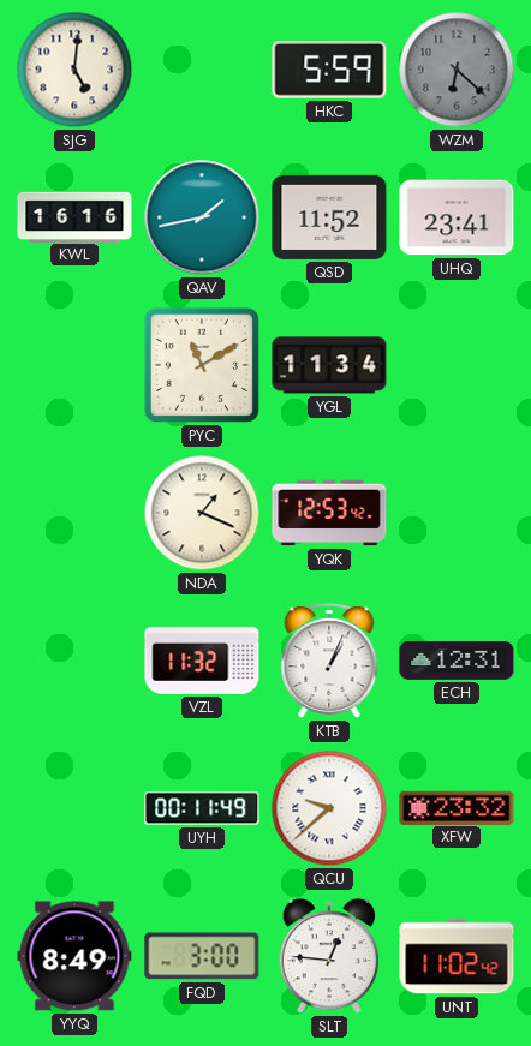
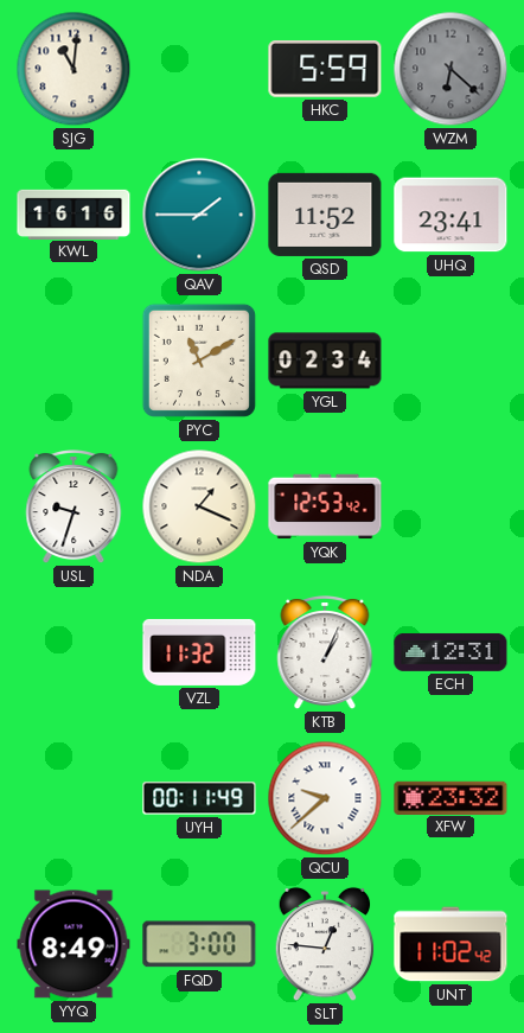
SJG: 5:01 -> 11:01 (74, 69)
QAV: 1:43 -> 1:45 (199, 215)
YGL: 11:34 -> 02:34 (325, 361)
USL: none -> 9:33 (74, 508)
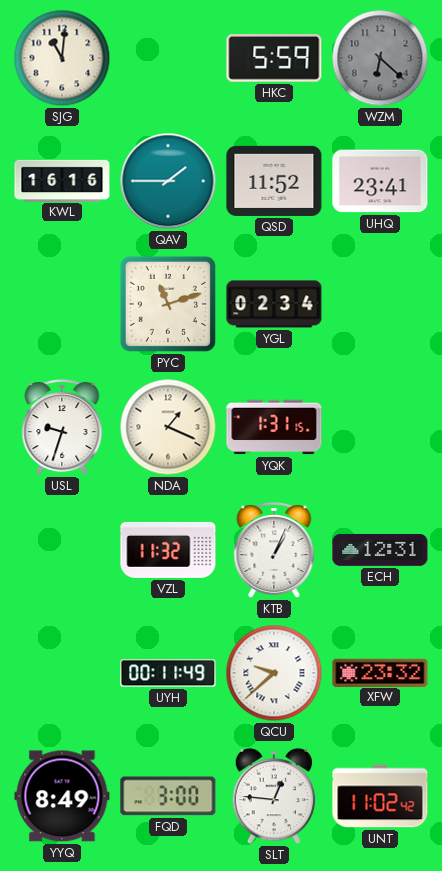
PYC: 11:10 -> 11:12 (168, 304)
YQK: 12:53 -> 1:31 (274, 427)
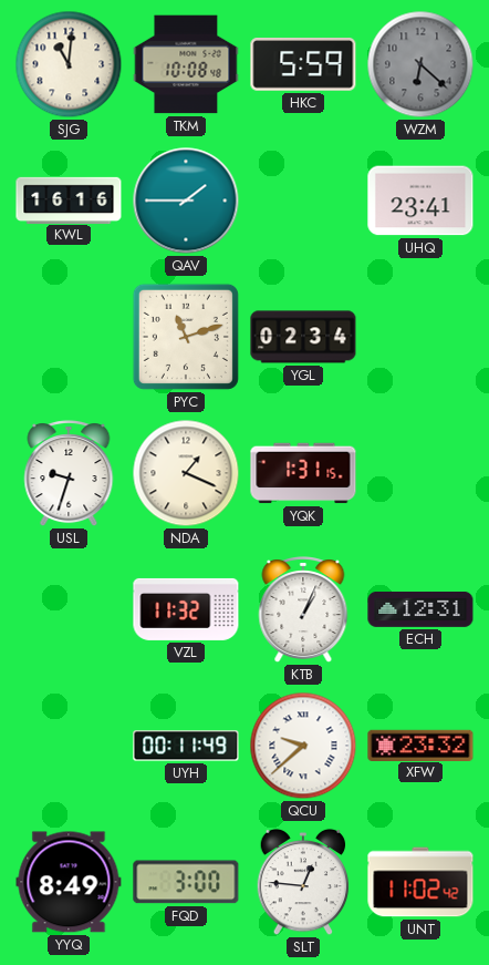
TKM: none -> 10:08 (186, 64)
QSD: 11:52 -> none (274, 181)
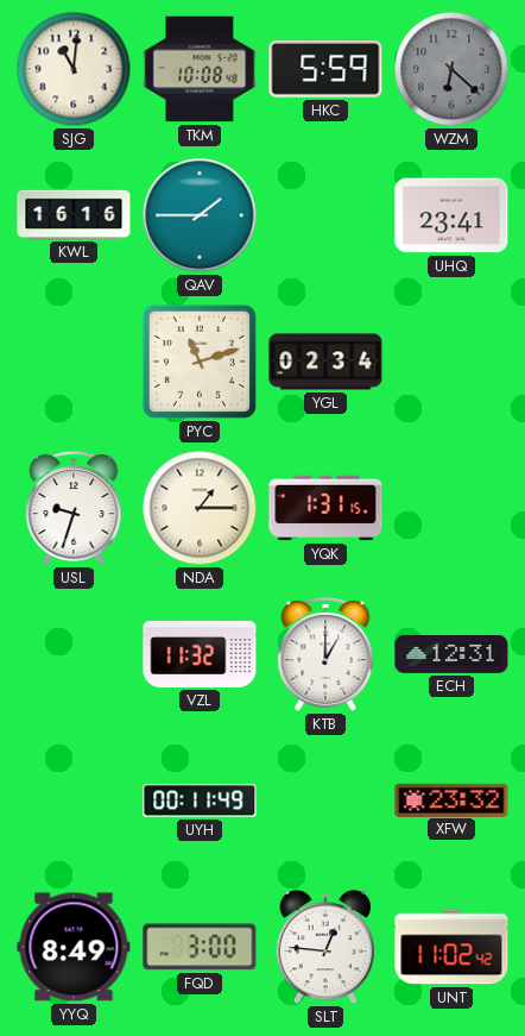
NDA: 1:19 -> 1:15 (200, 508)
KTB: 1:04 -> 1:00 (325, 655)
QCU: 9:38 -> none (303, 746)
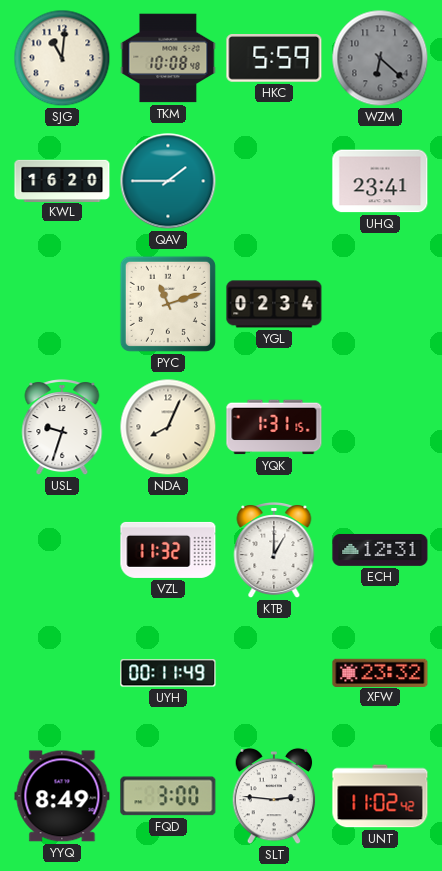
KWL: 16:16 -> 16:20 (62, 180)
NDA: 1:15 -> 8:04 (168, 427)
SLT: 12:46 -> 2:46 (274, 796)
